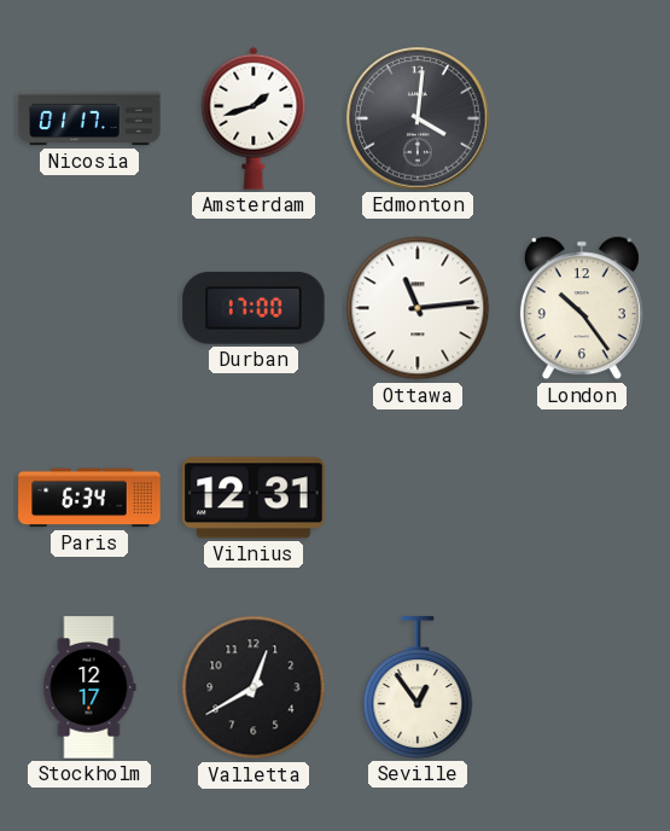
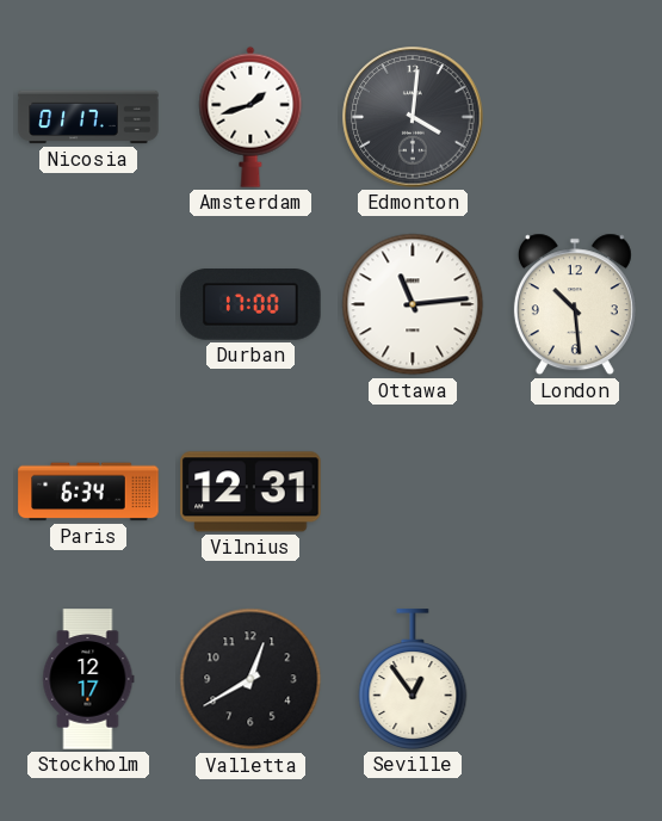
London: 10:24 -> 10:29 (575, 304)
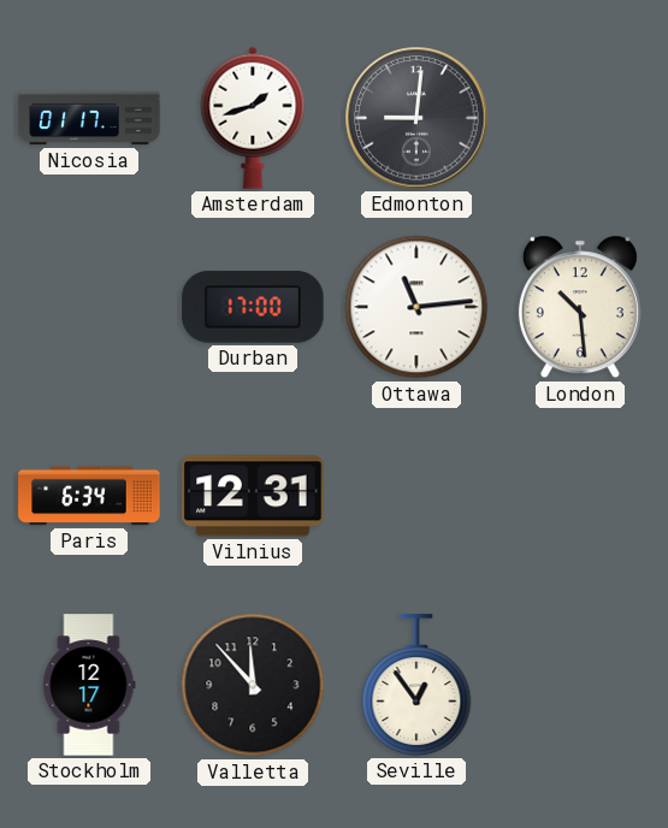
Edmonton: 4:01 -> 9:01 (416, 118)
Valletta: 12:40 -> 11:53 (253, 685)
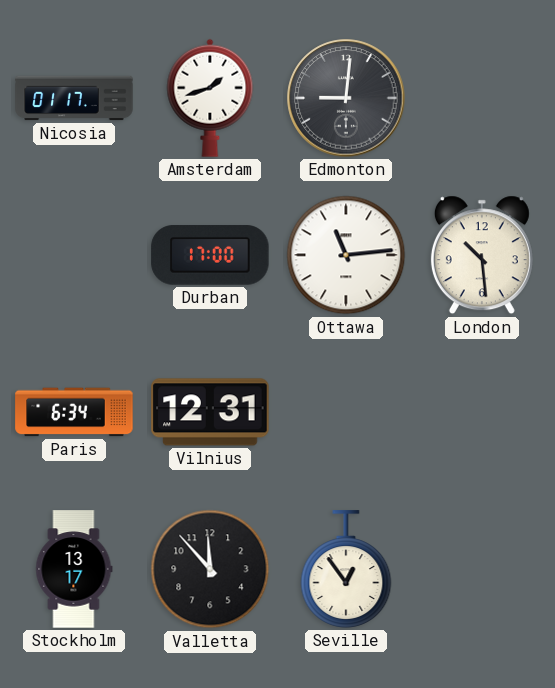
Stockholm: 12:17 -> 13:17 (74, 569)
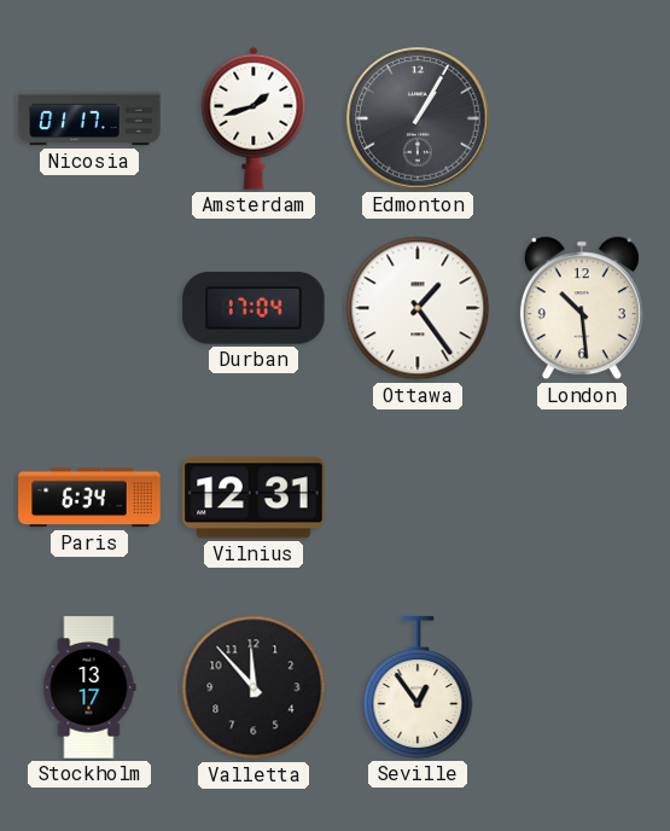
Edmonton: 9:01 -> 1:05 (418, 118)
Durban: 17:00 -> 17:04 (254, 308)
Ottawa: 11:14 -> 1:24 (418, 308)
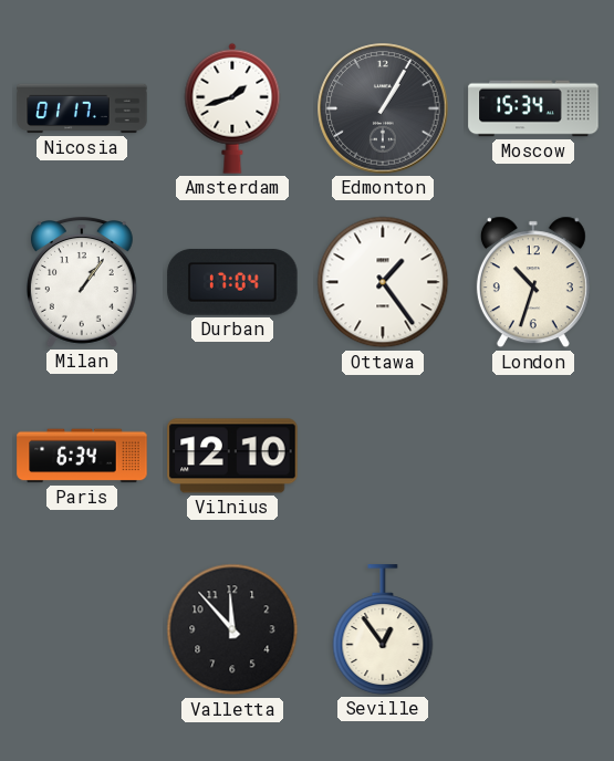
Moscow: none -> 15:34 (533, 108)
Milan: none -> 1:06 (82, 282)
London: 10:29 -> 10:33 (533, 282)
Vilnius: 12:31 -> 12:10 (232, 456)
Stockholm: 13:17 -> none (89, 687)
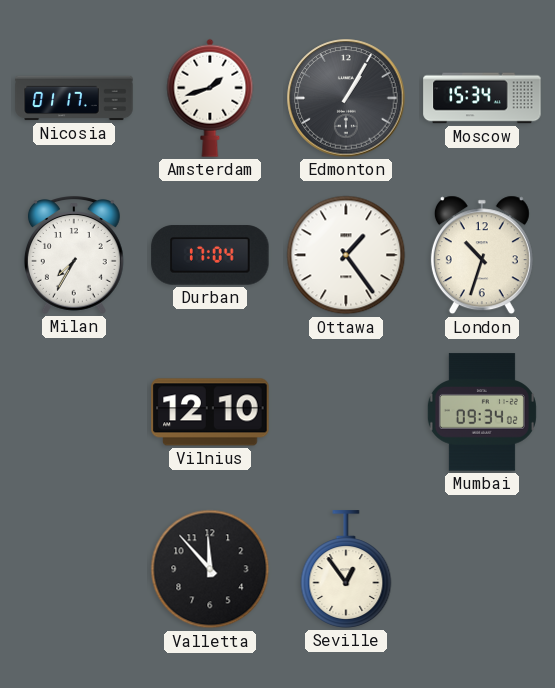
Milan: 1:06 -> 7:35 (74, 255)
Paris: 6:34 -> none (82, 456)
Mumbai: none -> 09:34 (482, 412)
